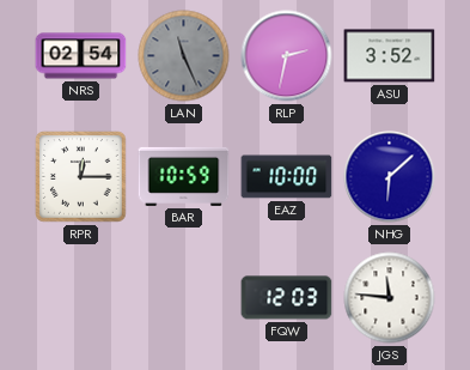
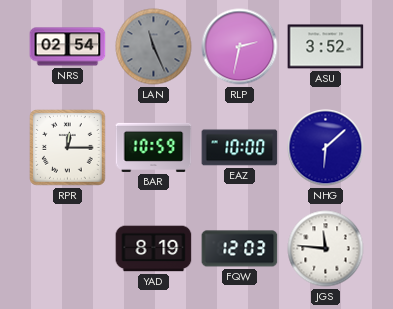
YAD: none -> 8:19 (154, 249)
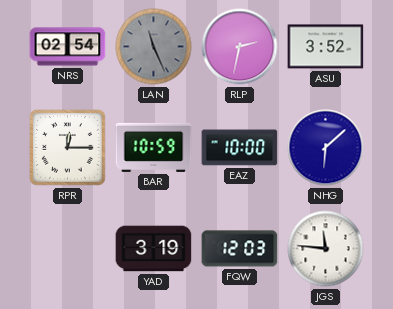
YAD: 8:19 -> 3:19 (154, 249)
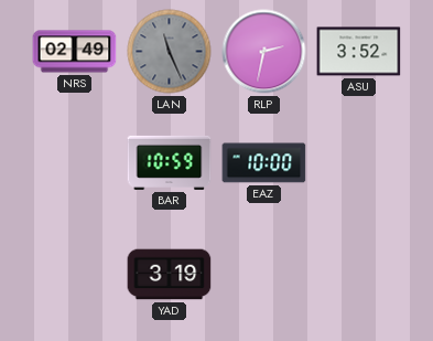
NRS: 02:54 -> 02:49 (75, 52)
RPR: 12:15 -> none (68, 148)
NHG: 6:08 -> none (326, 148)
FQW: 12:03 -> none (240, 249)
JGS: 11:46 -> none (326, 249)
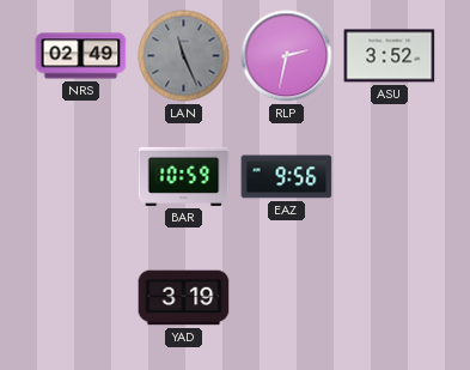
EAZ: 10:00 -> 9:56 (287, 177)
